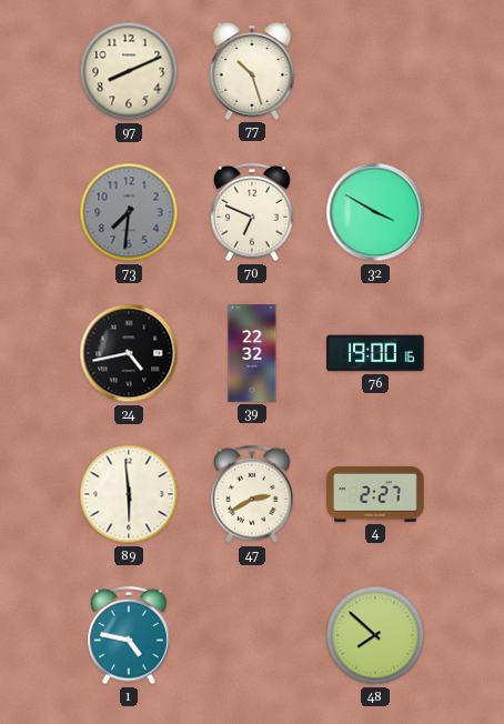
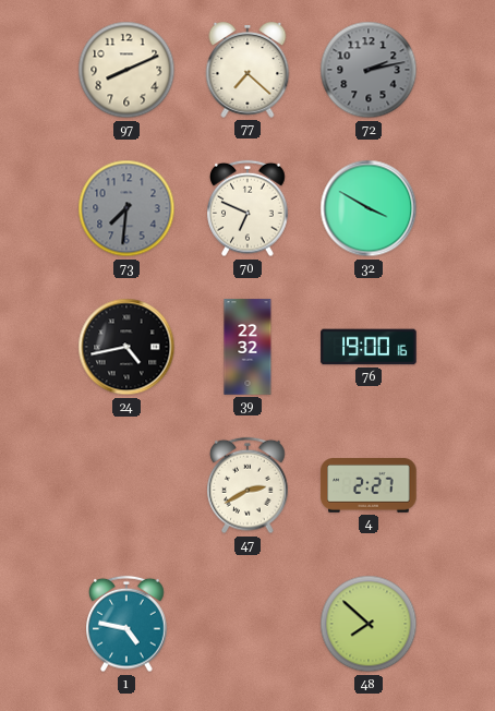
77: 10:27 -> 7:22 (247, 71)
72: none -> 2:13 (369, 70)
89: 5:59 -> none (129, 494)
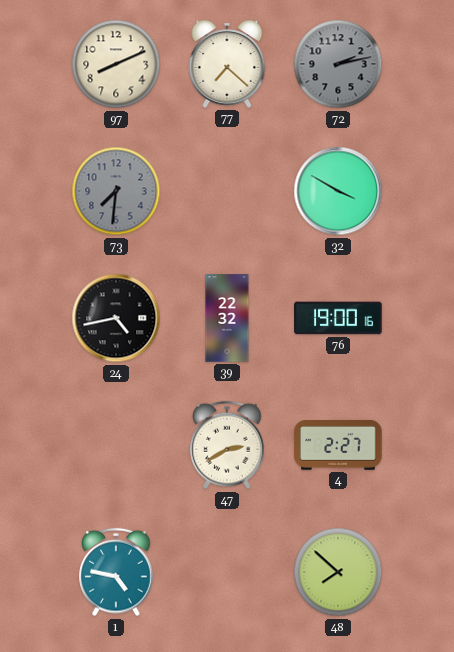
70: 6:49 -> none (247, 208)
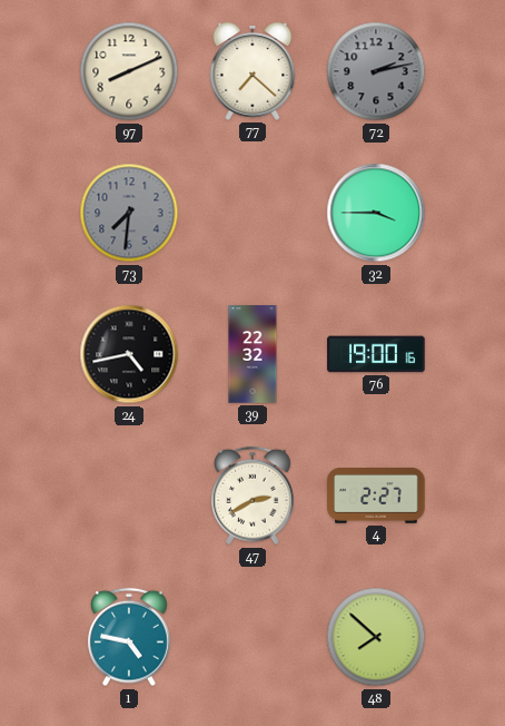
32: 3:50 -> 3:45 (376, 213)
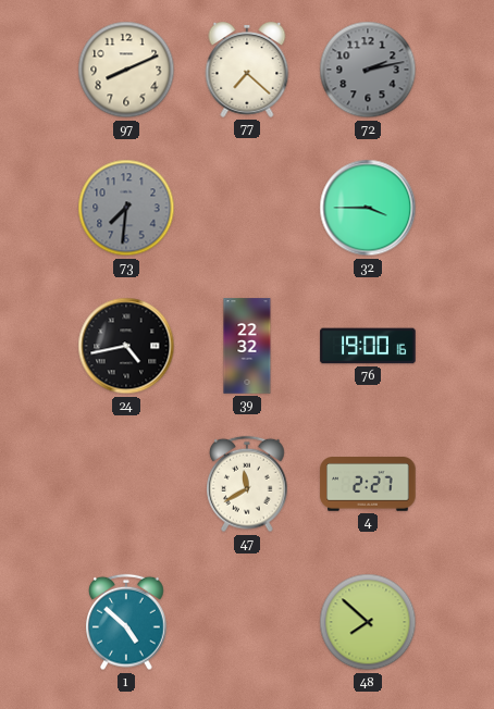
47: 2:40 -> 11:40 (247, 484)
1: 4:47 -> 4:52 (126, 622)
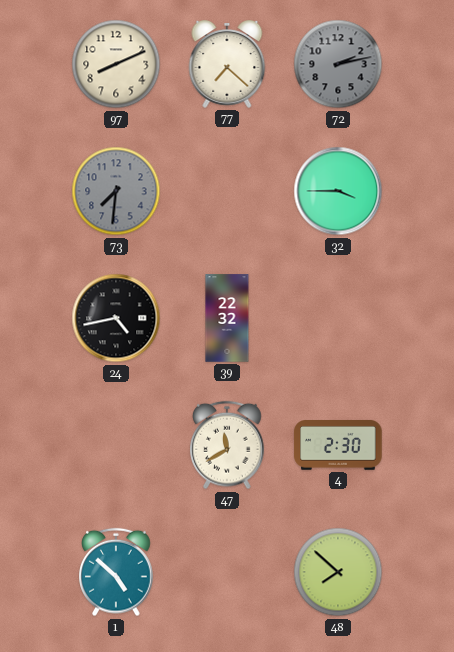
76: 19:00 -> none (368, 346)
4: 2:27 -> 2:30 (338, 446)
